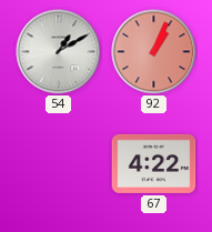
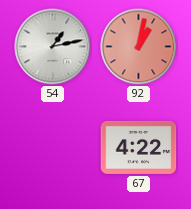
54: 1:10 -> 1:13 (53, 47)
92: 1:04 -> 1:02 (139, 47)
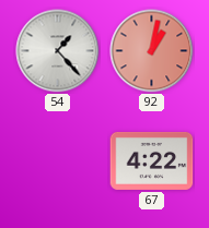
54: 1:13 -> 1:23 (58, 51)
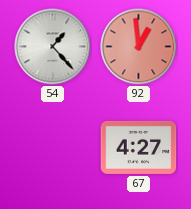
92: 1:02 -> 12:59 (139, 47)
67: 4:22 -> 4:27 (139, 147)
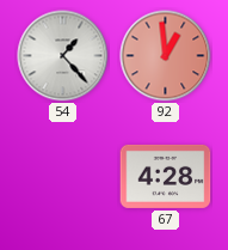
67: 4:27 -> 4:28 (166, 176)
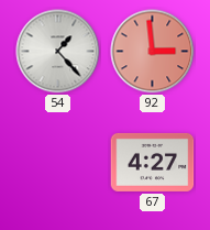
92: 12:59 -> 2:59 (153, 52)
67: 4:28 -> 4:27 (153, 162)
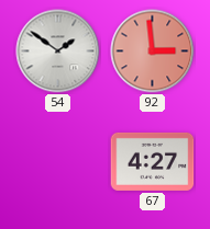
54: 1:23 -> 1:51 (58, 51)
